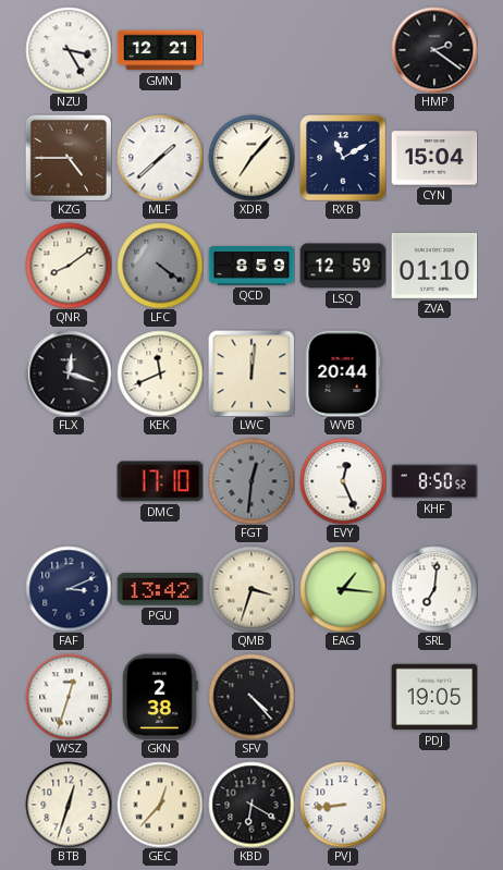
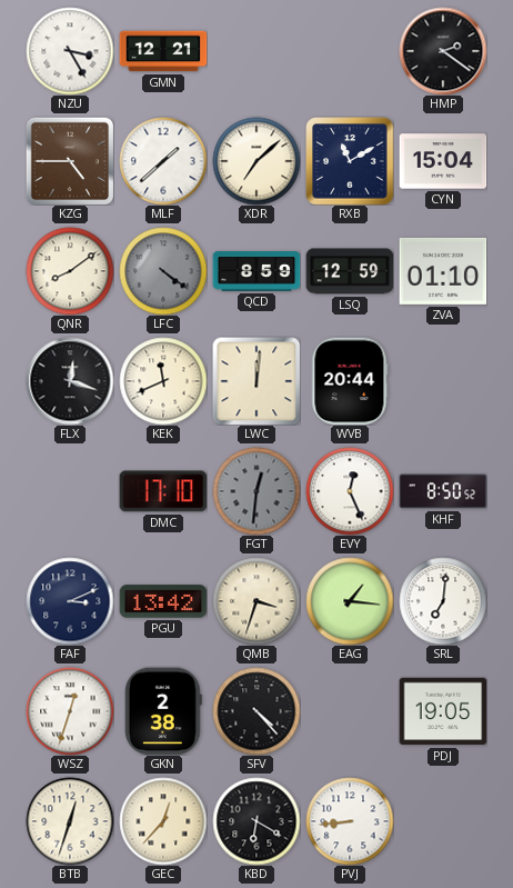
XDR: 7:07 -> 7:08 (256, 161)
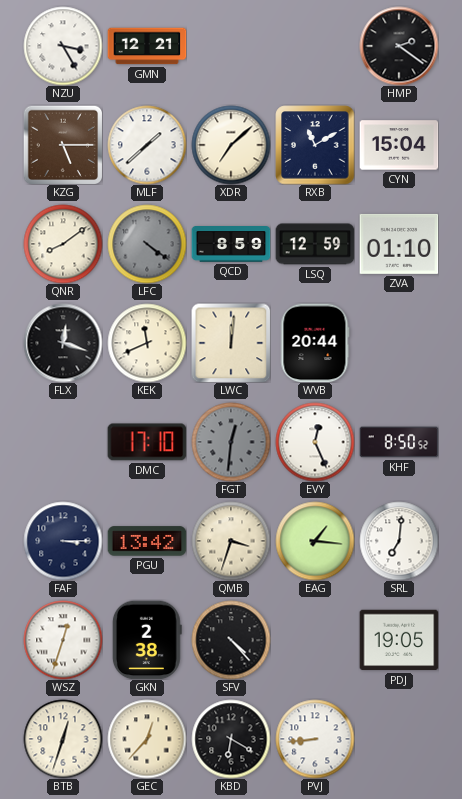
KZG: 4:45 -> 5:15 (63, 145)
FAF: 3:11 -> 3:15 (63, 541)
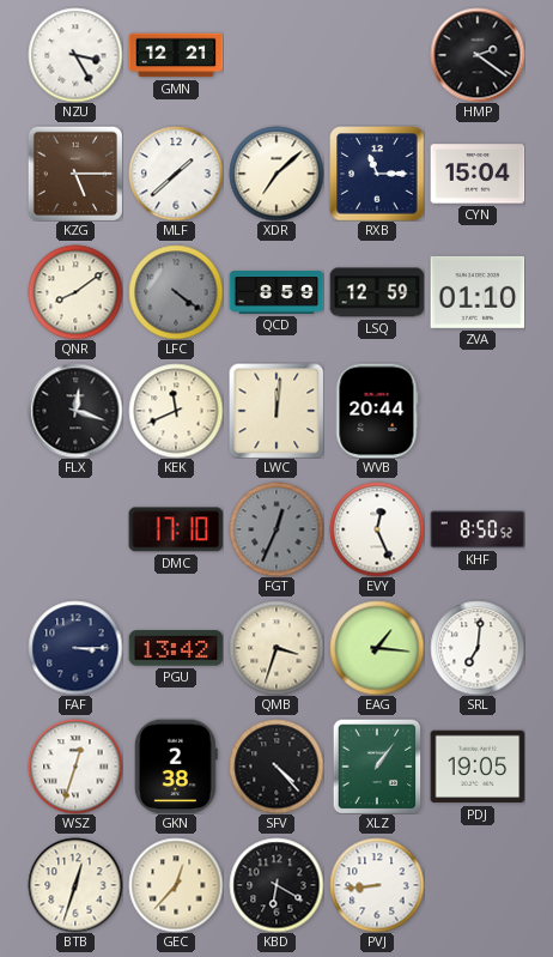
RXB: 11:10 -> 11:15 (377, 174)
FGT: 12:31 -> 12:34 (276, 529)
XLZ: none -> 1:06 (377, 767)
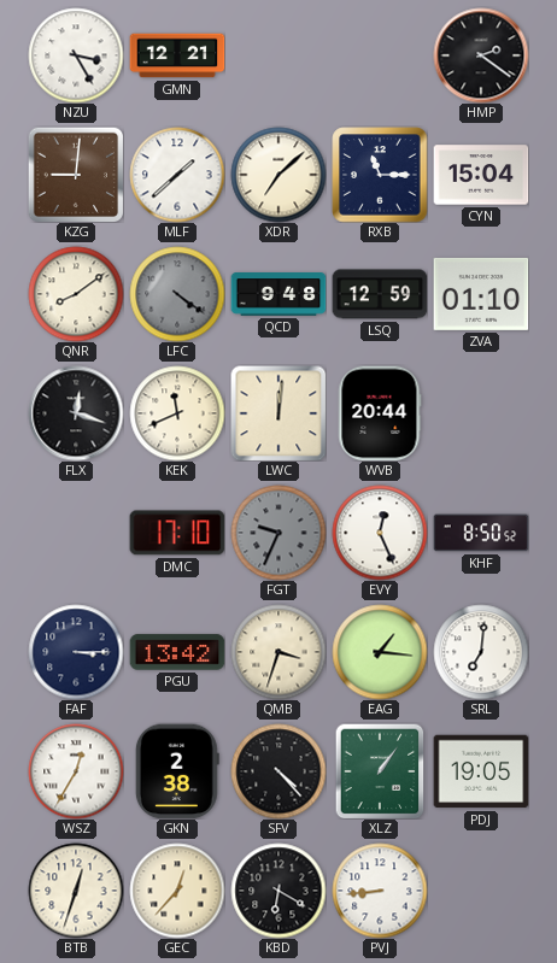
KZG: 5:15 -> 9:01 (76, 175)
QCD: 8:59 -> 9:48 (278, 295)
FGT: 12:34 -> 9:34 (278, 533)
WSZ: 12:33 -> 12:35 (76, 771)
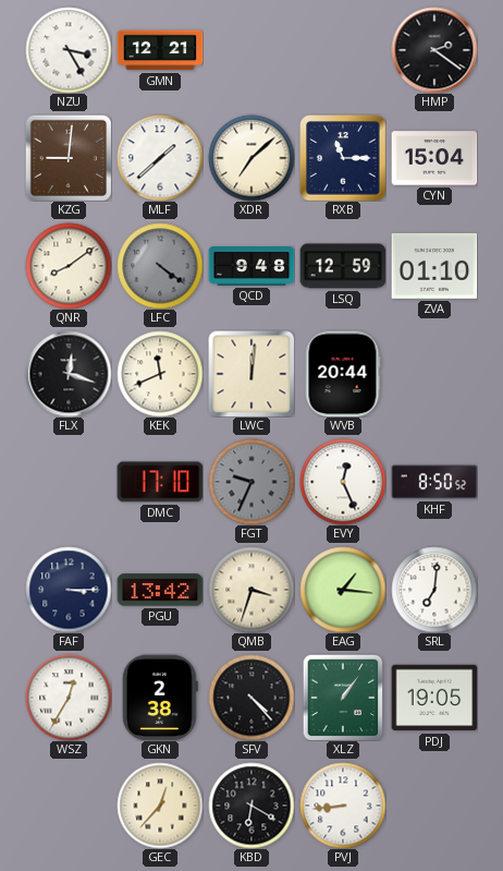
BTB: 12:33 -> none (76, 891)
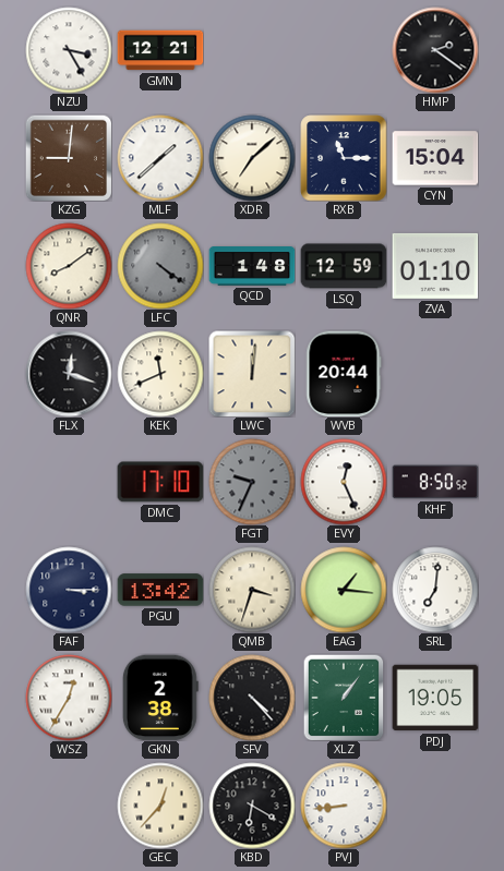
QCD: 9:48 -> 1:48 (252, 267)
